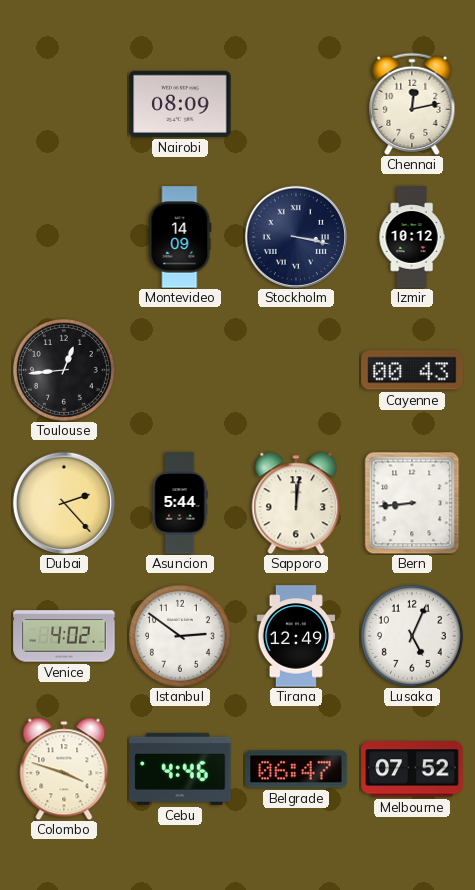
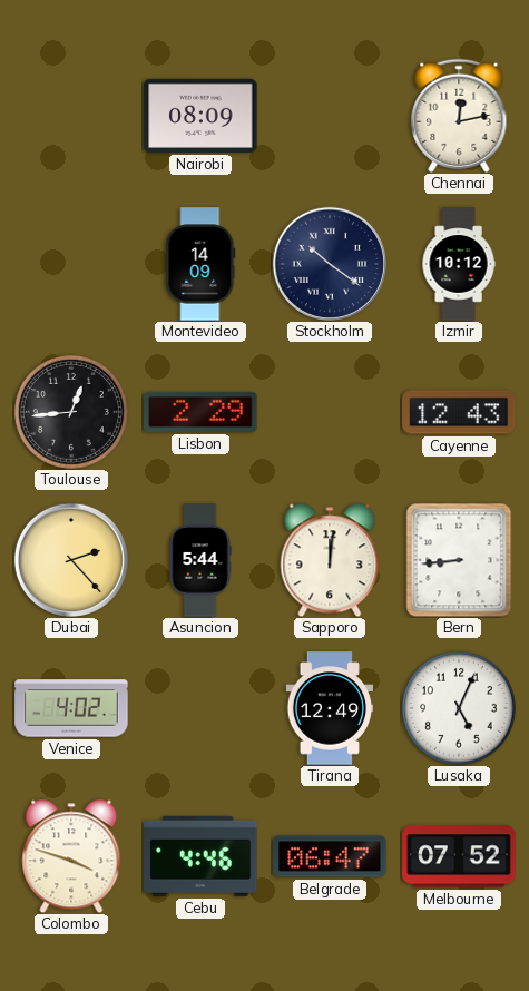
Stockholm: 3:17 -> 10:21 (330, 264)
Lisbon: none -> 2:29 (200, 412)
Cayenne: 00:43 -> 12:43 (459, 412)
Istanbul: 2:51 -> none (180, 636)
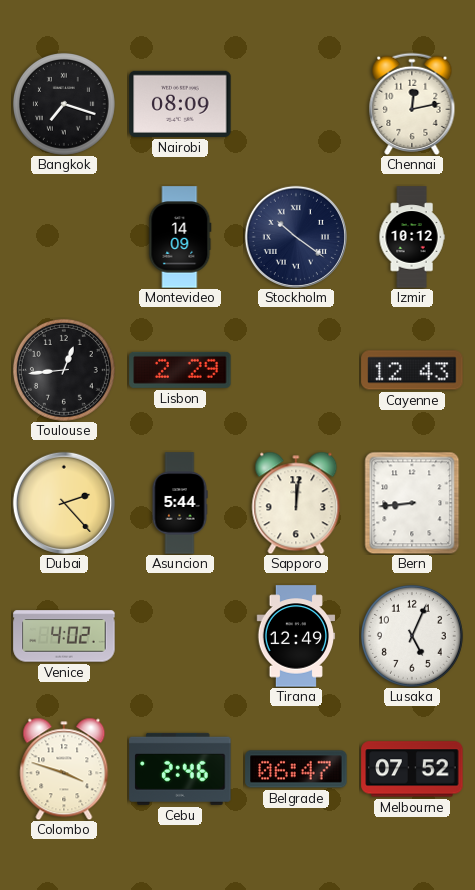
Bangkok: none -> 7:18 (64, 104)
Cebu: 4:46 -> 2:46 (180, 769)
